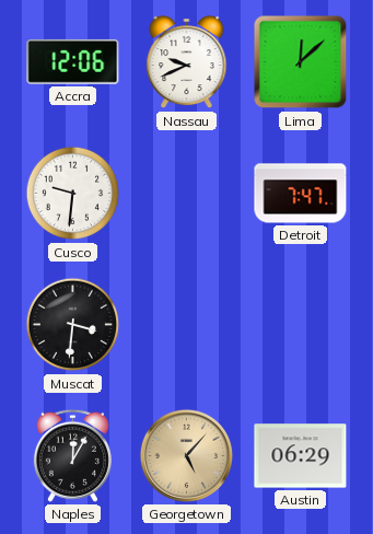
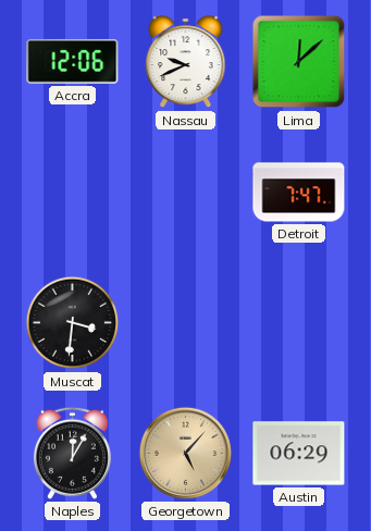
Cusco: 9:31 -> none (73, 194)
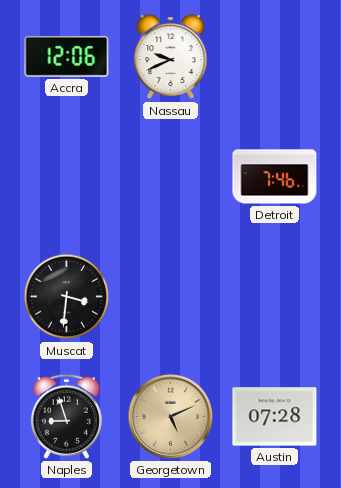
Lima: 12:08 -> none (299, 62)
Detroit: 7:47 -> 7:46 (275, 177)
Naples: 12:05 -> 8:57 (66, 416)
Georgetown: 5:07 -> 5:11 (170, 416)
Austin: 06:29 -> 07:28 (275, 417)
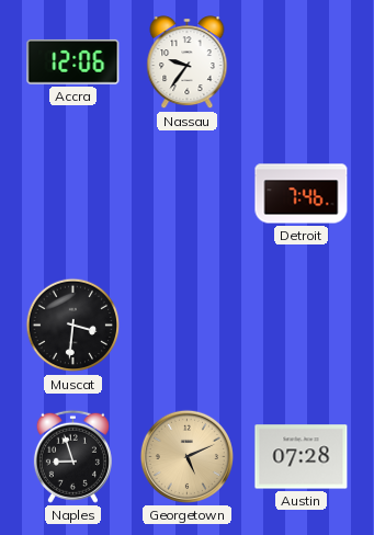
Nassau: 9:41 -> 9:36 (188, 62)
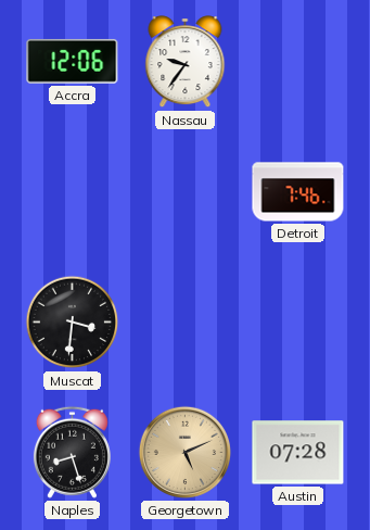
Naples: 8:57 -> 8:27 (72, 452)
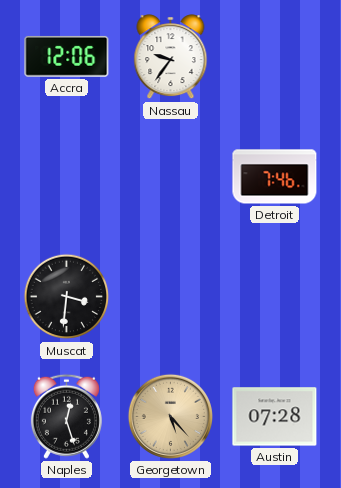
Naples: 8:27 -> 12:27 (66, 416)
Georgetown: 5:11 -> 5:23 (170, 416)
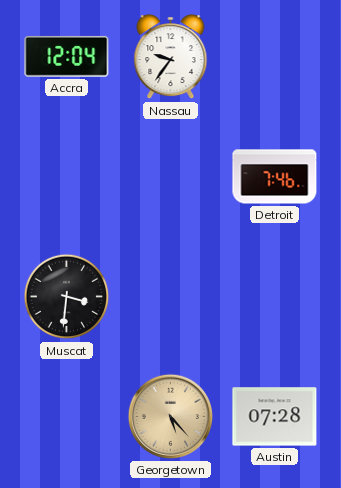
Accra: 12:06 -> 12:04 (67, 56)
Naples: 12:27 -> none (66, 416)
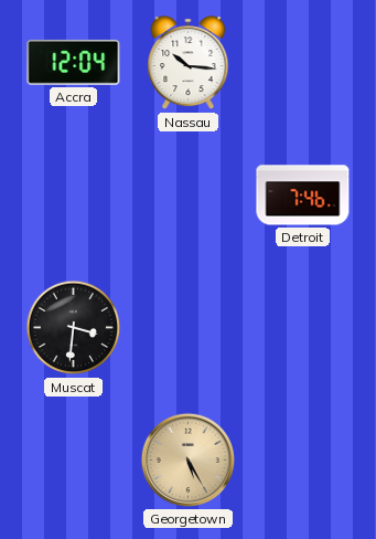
Nassau: 9:36 -> 10:16 (189, 63)
Georgetown: 5:23 -> 5:25 (187, 459)
Austin: 07:28 -> none (275, 417)
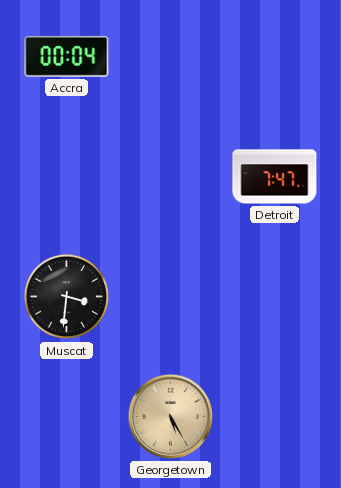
Accra: 12:04 -> 00:04 (67, 56)
Nassau: 10:16 -> none (189, 63)
Detroit: 7:46 -> 7:47 (275, 177)
